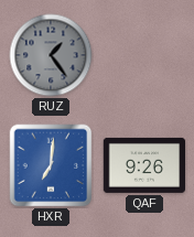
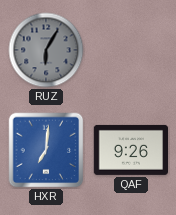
RUZ: 1:24 -> 6:05 (46, 50)
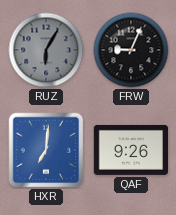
FRW: none -> 9:04 (131, 50)
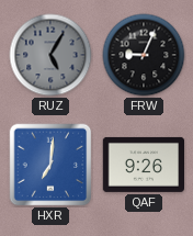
RUZ: 6:05 -> 5:05 (50, 55)
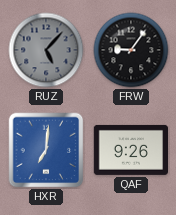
RUZ: 5:05 -> 5:07 (46, 50)
FRW: 9:04 -> 9:06 (131, 50)
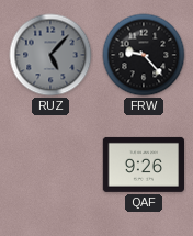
FRW: 9:06 -> 9:23 (144, 55)
HXR: 7:01 -> none (46, 150)
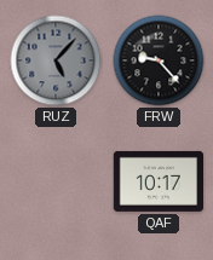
QAF: 9:26 -> 10:17 (157, 181)
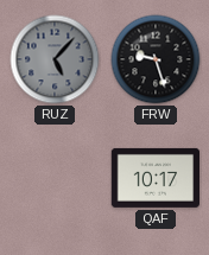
FRW: 9:23 -> 9:27 (156, 59)
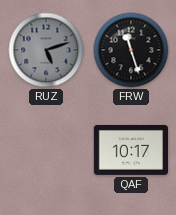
RUZ: 5:07 -> 5:12 (46, 50)
FRW: 9:27 -> 11:27 (131, 50)
